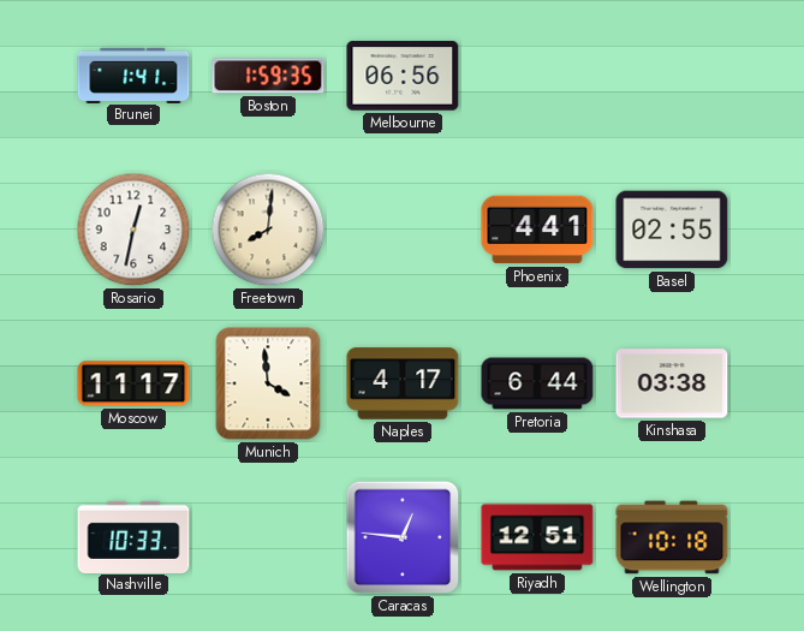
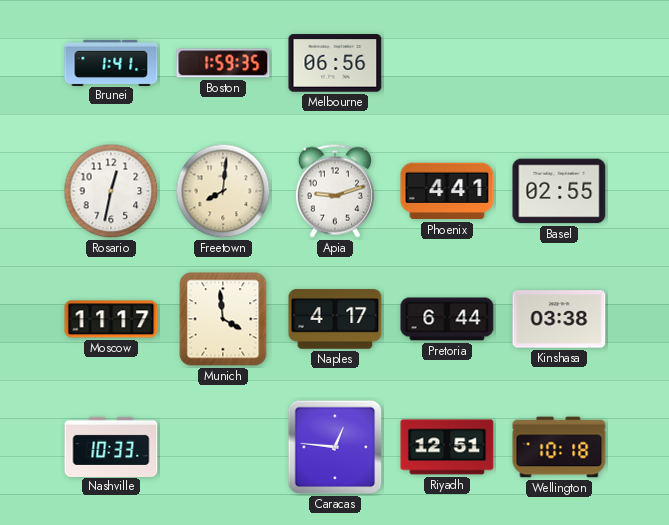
Apia: none -> 9:12 (335, 191)
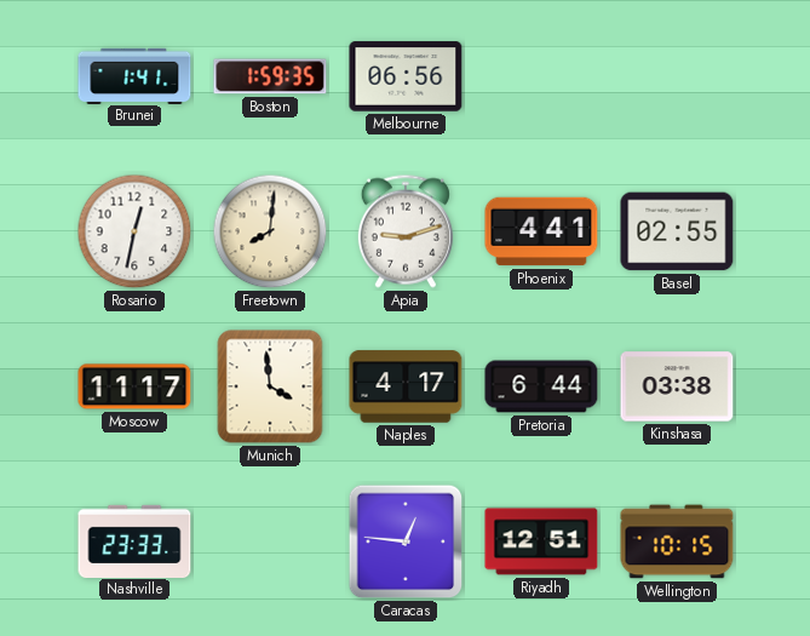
Nashville: 10:33 -> 23:33 (134, 540)
Wellington: 10:18 -> 10:15 (677, 542)
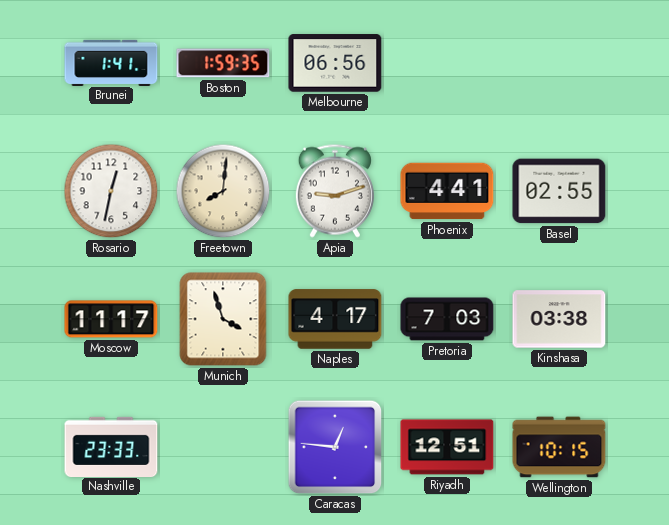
Munich: 3:59 -> 3:57 (223, 319)
Pretoria: 6:44 -> 7:03 (447, 319)
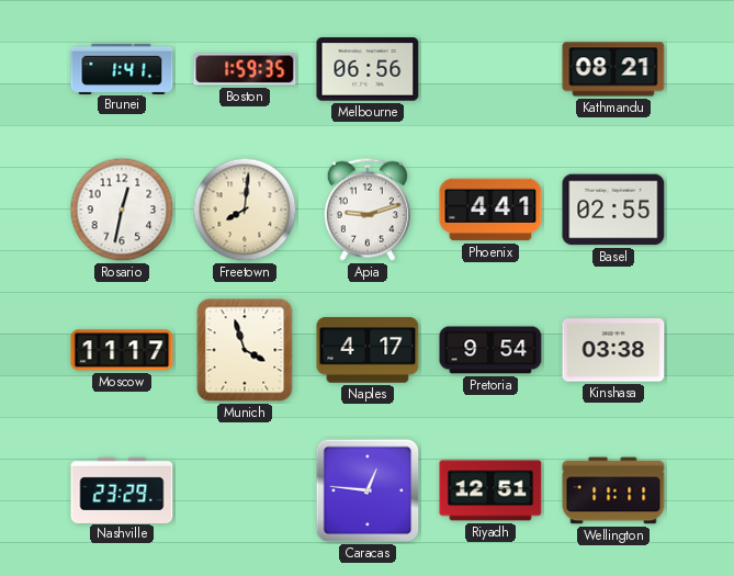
Kathmandu: none -> 08:21 (613, 69)
Pretoria: 7:03 -> 9:54 (490, 350)
Nashville: 23:33 -> 23:29 (122, 489)
Wellington: 10:15 -> 11:11 (613, 490)
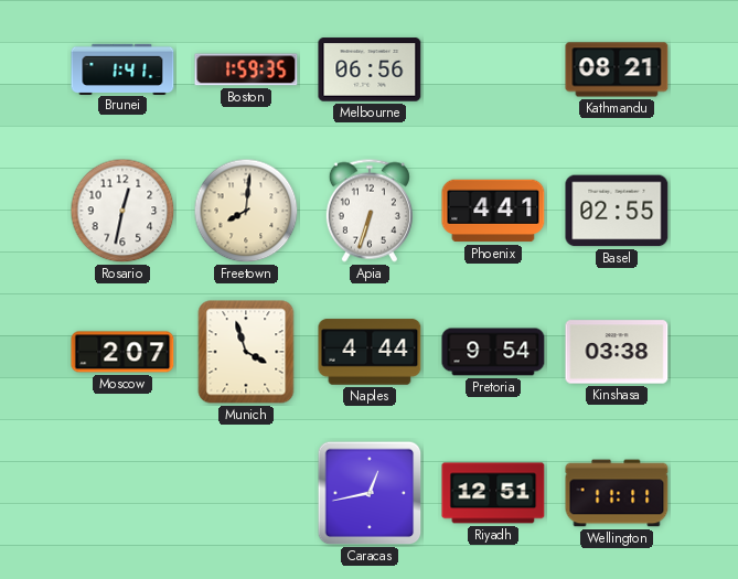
Apia: 9:12 -> 6:33 (370, 211)
Moscow: 11:17 -> 2:07 (122, 352)
Naples: 4:17 -> 4:44 (370, 352)
Nashville: 23:29 -> none (122, 489)
Caracas: 12:46 -> 12:43 (370, 493)
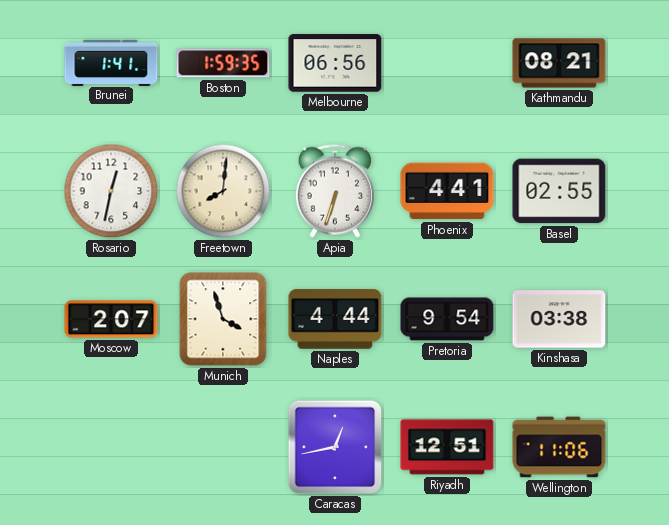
Wellington: 11:11 -> 11:06 (559, 447)
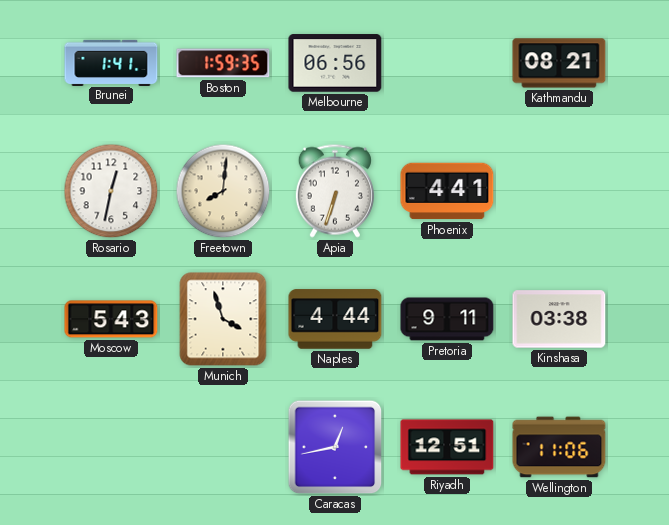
Basel: 02:55 -> none (559, 191)
Moscow: 2:07 -> 5:43 (111, 319)
Pretoria: 9:54 -> 9:11 (447, 319)
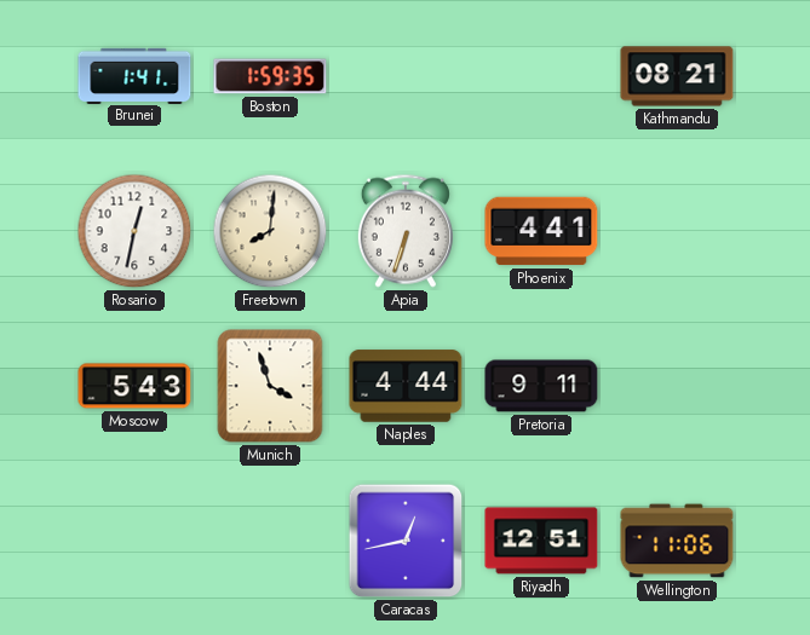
Melbourne: 06:56 -> none (335, 63)
Kinshasa: 03:38 -> none (559, 319)
